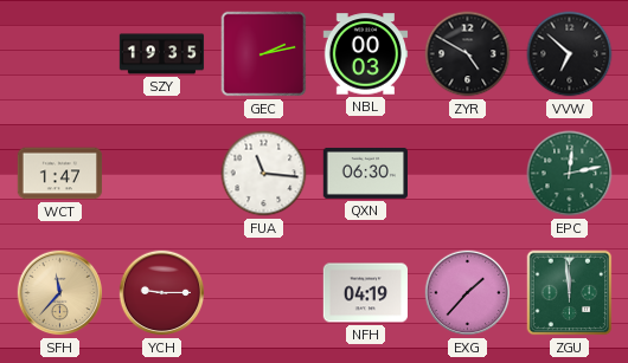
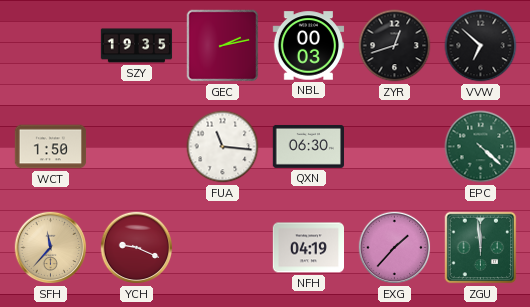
ZYR: 4:50 -> 12:42 (395, 46)
WCT: 1:47 -> 1:50 (51, 147)
EPC: 12:13 -> 4:22 (481, 147)
YCH: 9:15 -> 9:19 (137, 248)
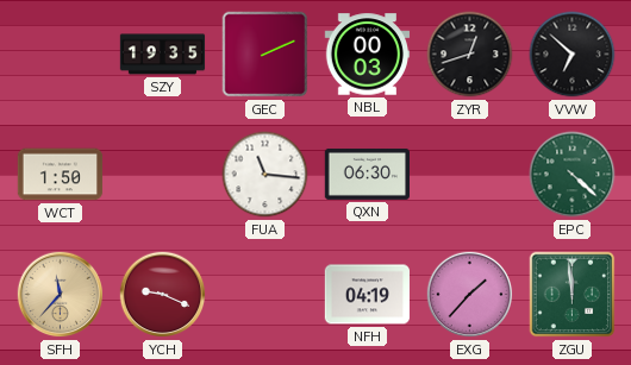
GEC: 2:13 -> 2:11 (265, 55)
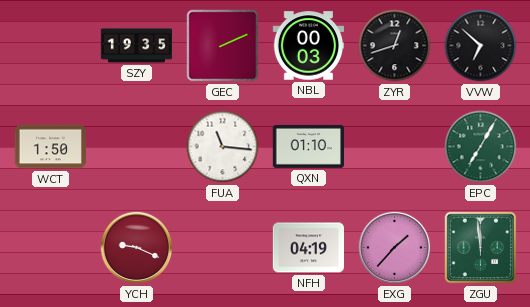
QXN: 06:30 -> 01:10 (308, 146)
EPC: 4:22 -> 7:05 (481, 147)
SFH: 11:37 -> none (61, 295)
